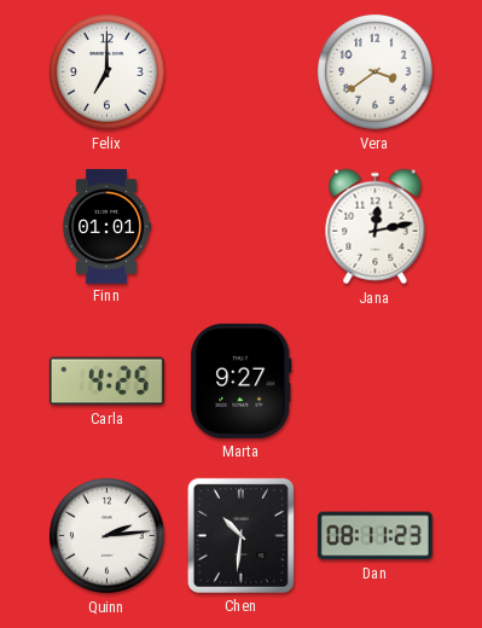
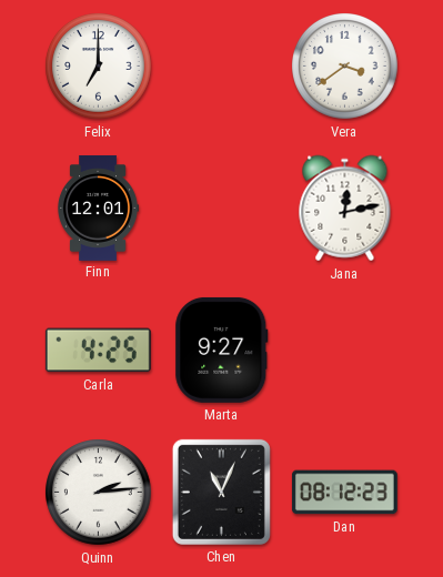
Finn: 01:01 -> 12:01 (98, 207)
Chen: 10:31 -> 11:04 (221, 492)
Dan: 08:11 -> 08:12 (344, 493)
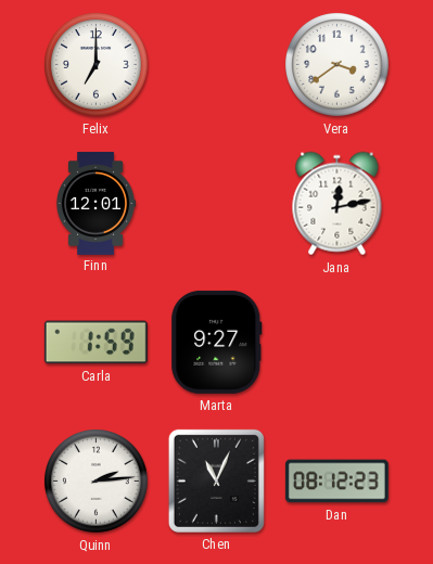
Carla: 4:25 -> 1:59 (95, 343)
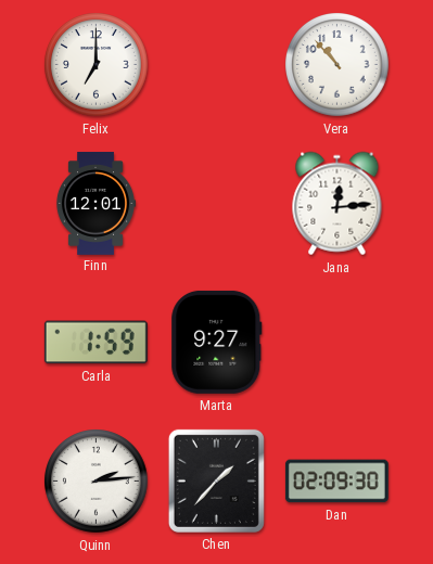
Vera: 3:39 -> 10:53 (338, 65)
Jana: 12:13 -> 12:14 (338, 204)
Chen: 11:04 -> 1:37 (216, 480)
Dan: 08:12 -> 02:09 (336, 482)
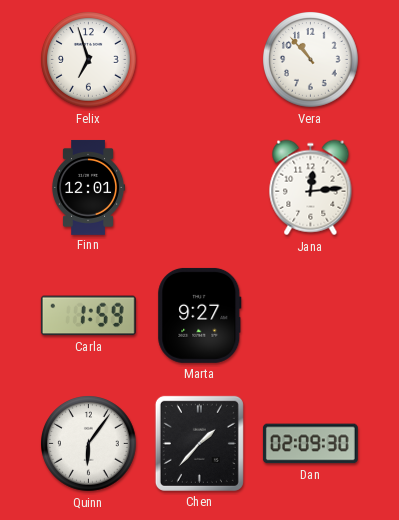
Felix: 7:00 -> 6:57 (89, 60)
Quinn: 2:14 -> 6:06 (89, 444)
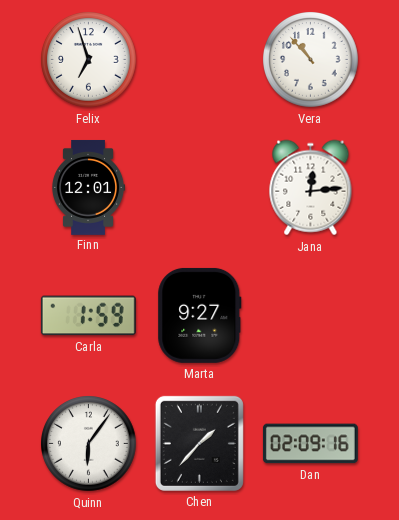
Dan: 02:09:30 -> 02:09:16 (310, 444)
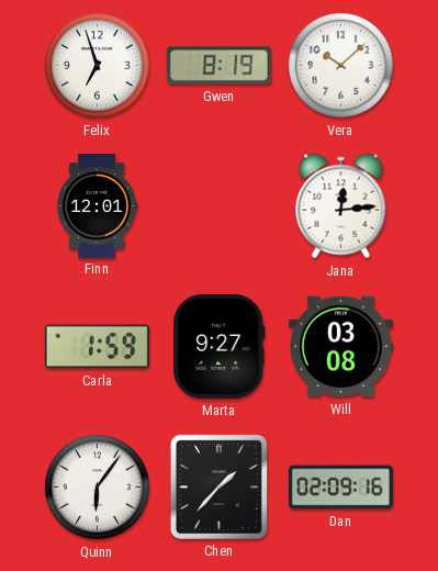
Gwen: none -> 8:19 (218, 66)
Vera: 10:53 -> 10:08 (341, 66)
Will: none -> 03:08 (340, 347)
